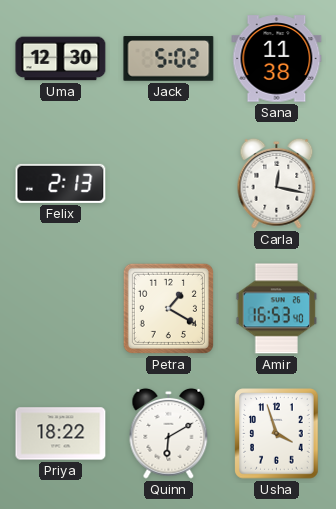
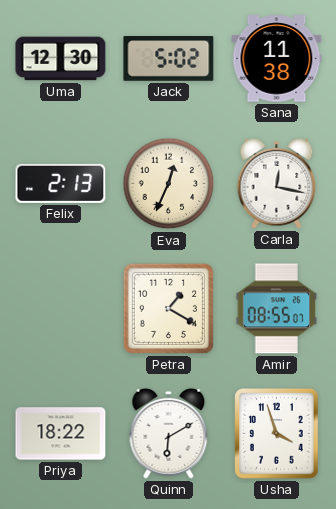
Eva: none -> 12:34 (169, 184)
Amir: 16:53 -> 08:55 (277, 309)
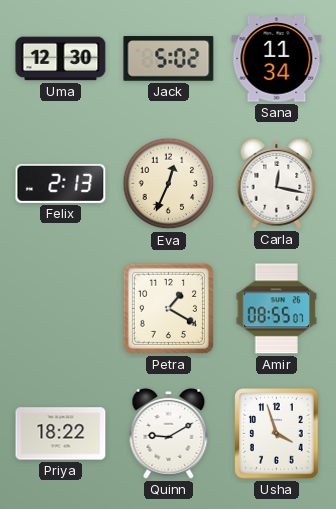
Sana: 11:38 -> 11:34 (277, 59)
Quinn: 6:10 -> 9:10 (169, 433)
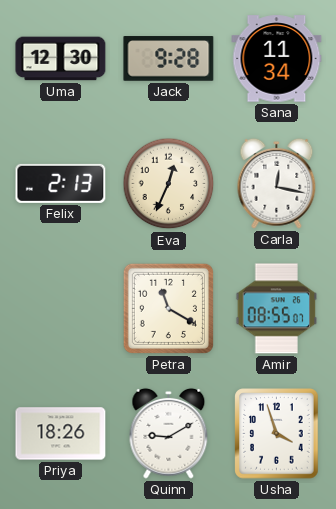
Jack: 5:02 -> 9:28 (169, 59)
Petra: 1:20 -> 11:20 (168, 308)
Priya: 18:22 -> 18:26 (61, 434)
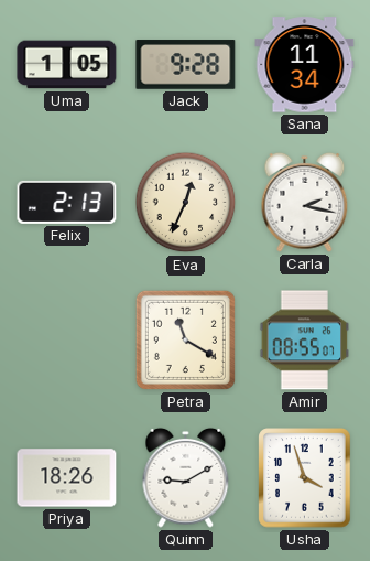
Uma: 12:30 -> 1:05 (67, 65)
Carla: 12:17 -> 2:17 (305, 202)
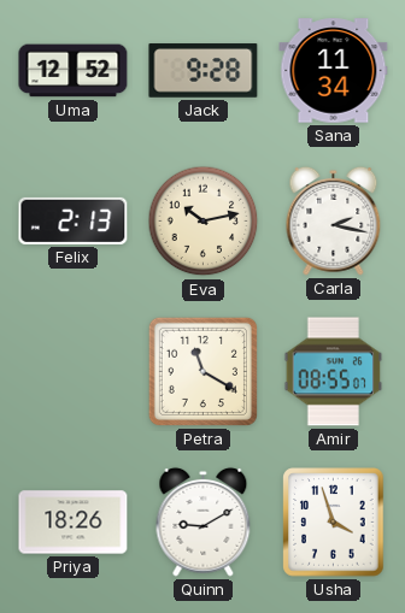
Uma: 1:05 -> 12:52 (74, 71)
Eva: 12:34 -> 10:13 (204, 222)
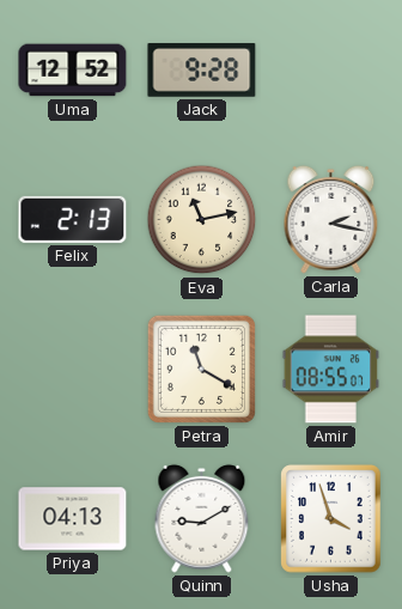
Sana: 11:34 -> none (334, 71)
Eva: 10:13 -> 11:13 (202, 220)
Priya: 18:26 -> 04:13 (73, 519)
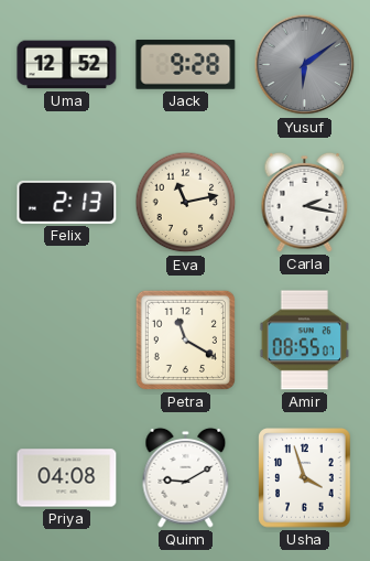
Yusuf: none -> 6:09 (305, 65)
Priya: 04:13 -> 04:08 (67, 478)
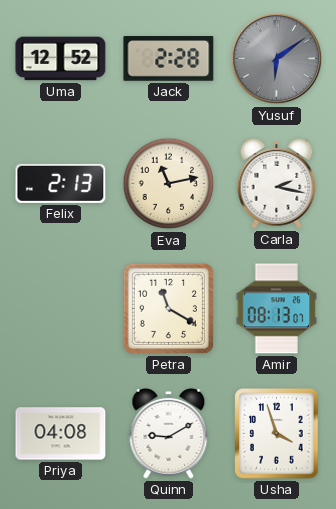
Jack: 9:28 -> 2:28 (169, 59)
Amir: 08:55 -> 08:13 (277, 309)
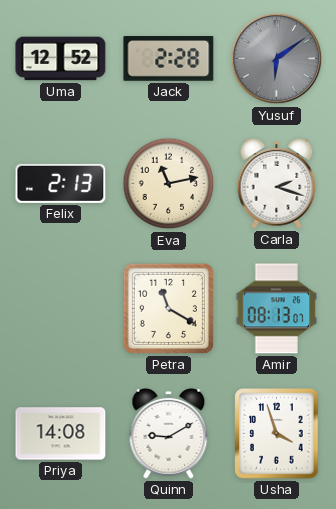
Carla: 2:17 -> 2:18 (277, 183)
Priya: 04:08 -> 14:08 (61, 434)
